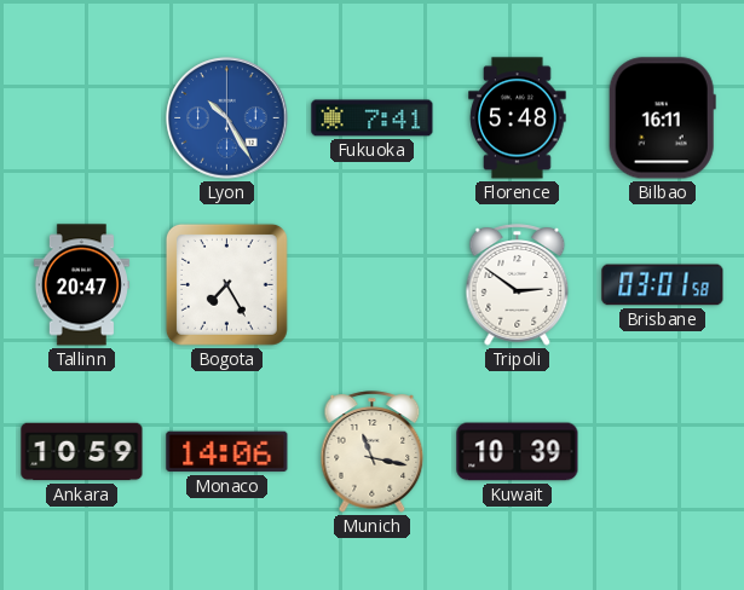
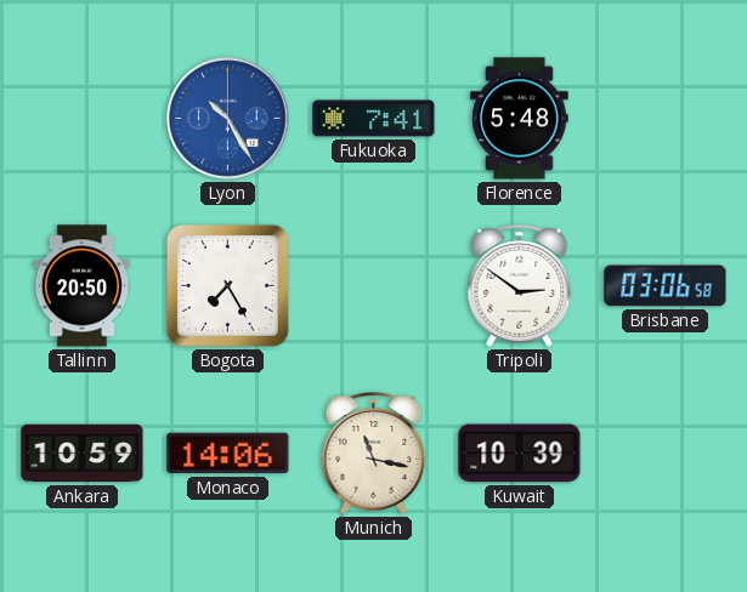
Bilbao: 16:11 -> none (662, 118)
Tallinn: 20:47 -> 20:50 (81, 286)
Brisbane: 03:01 -> 03:06 (666, 286)
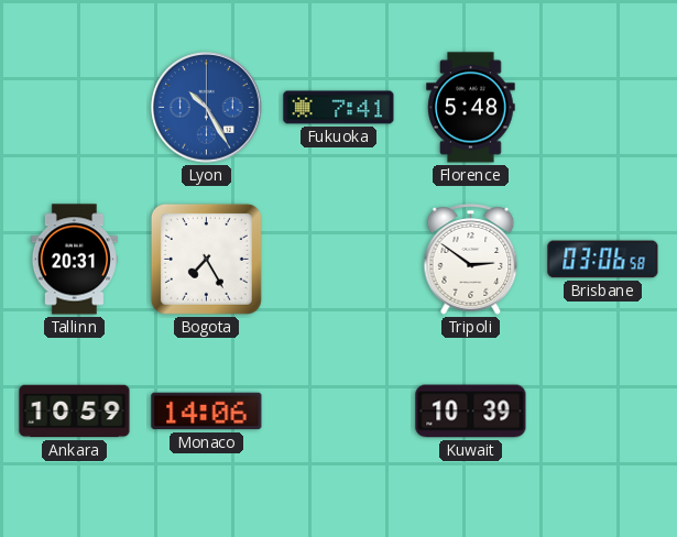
Tallinn: 20:50 -> 20:31 (74, 260)
Munich: 11:17 -> none (374, 454)
